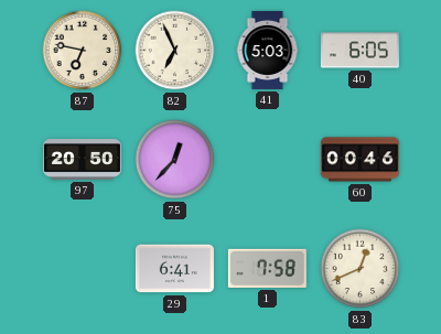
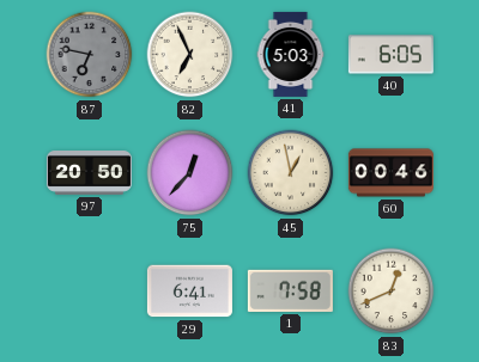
87 dial: cream -> grey (90, 55)
45: none -> 12:58 (291, 173)
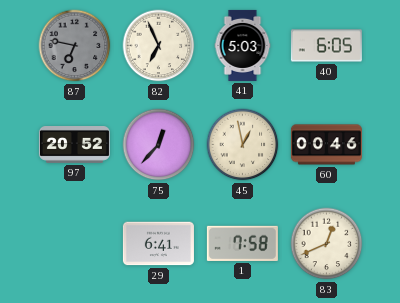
97: 20:50 -> 20:52 (74, 145)
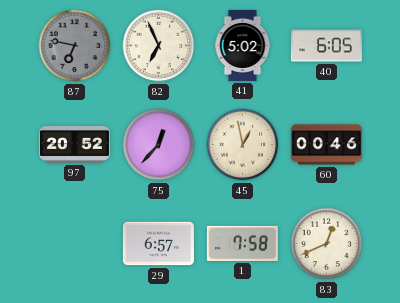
41: 5:03 -> 5:02 (243, 45)
29: 6:41 -> 6:57 (158, 244)
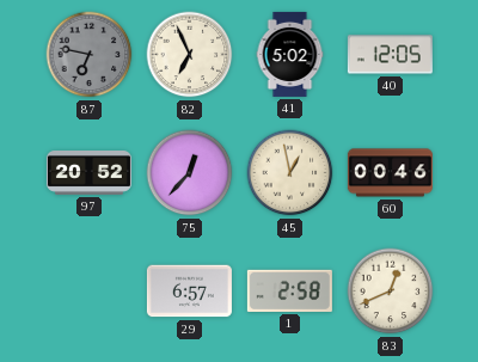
40: 6:05 -> 12:05 (390, 55)
1: 7:58 -> 2:58 (289, 290)
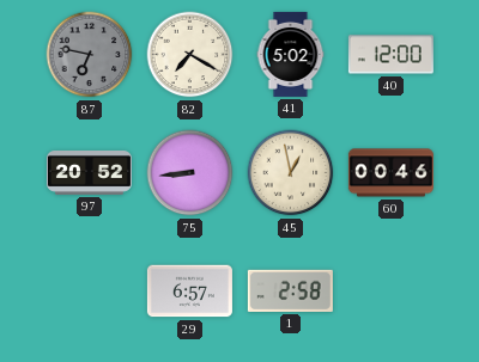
82: 6:56 -> 7:20 (190, 55)
40: 12:05 -> 12:00 (390, 55)
75: 12:37 -> 8:44 (190, 173)
83: 12:41 -> none (391, 292)
